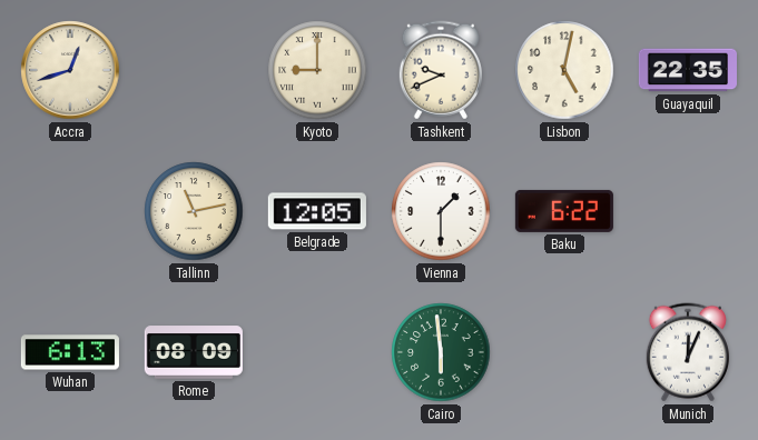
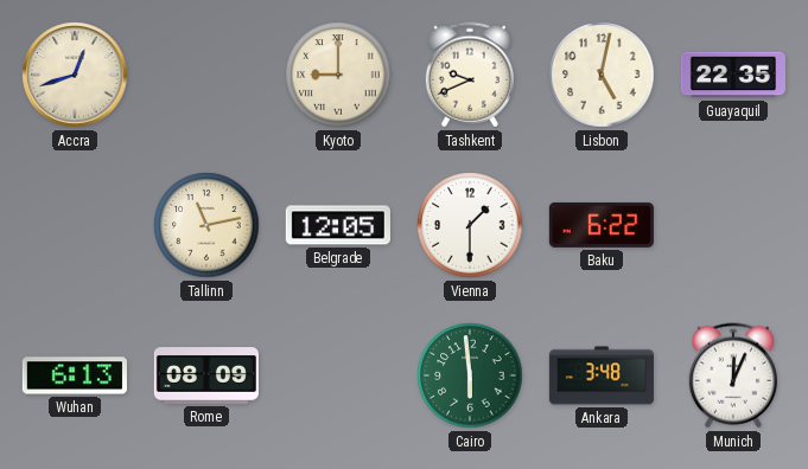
Ankara: none -> 3:48 (602, 375)
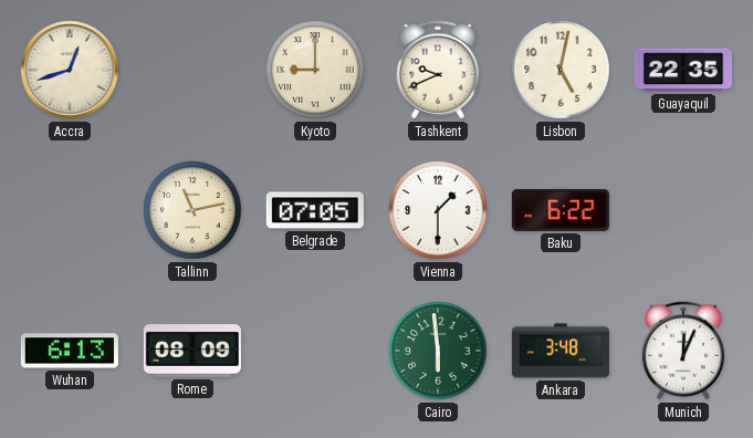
Belgrade: 12:05 -> 07:05 (315, 210)
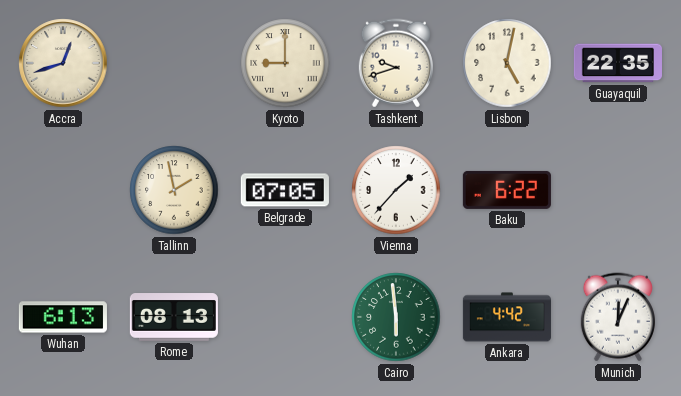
Tashkent: 9:41 -> 9:42 (396, 63)
Tallinn: 11:13 -> 1:58 (174, 190)
Vienna: 1:30 -> 1:37 (396, 190)
Rome: 08:09 -> 08:13 (174, 317)
Ankara: 3:48 -> 4:42 (507, 317)
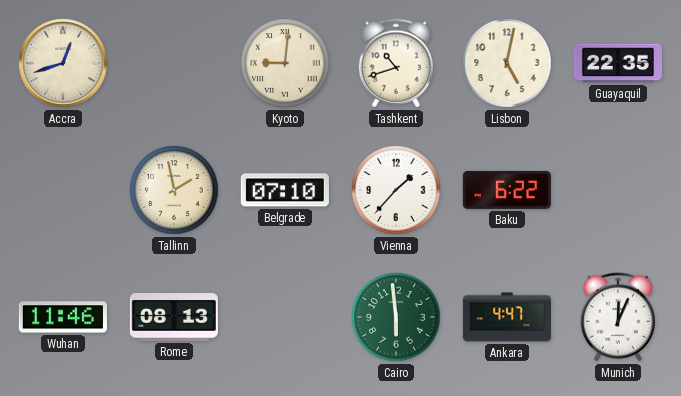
Kyoto: 9:00 -> 9:01 (285, 63)
Tashkent: 9:42 -> 10:42 (396, 63)
Belgrade: 07:05 -> 07:10 (285, 190)
Wuhan: 6:13 -> 11:46 (63, 317)
Ankara: 4:42 -> 4:47 (507, 317)
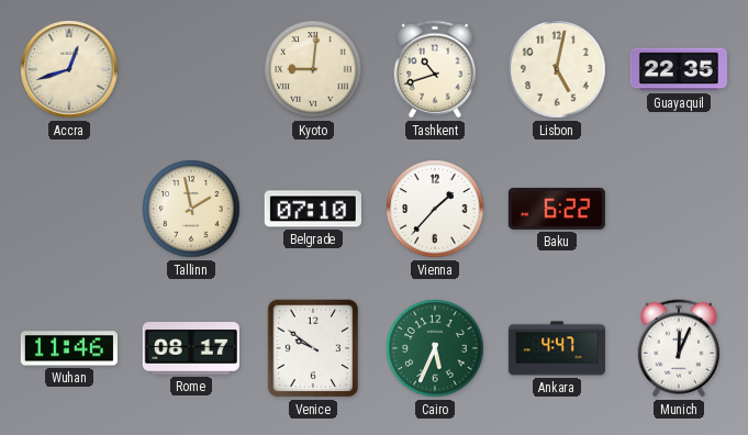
Rome: 08:13 -> 08:17 (191, 348)
Venice: none -> 9:51 (313, 348)
Cairo: 5:59 -> 5:34 (435, 348)
